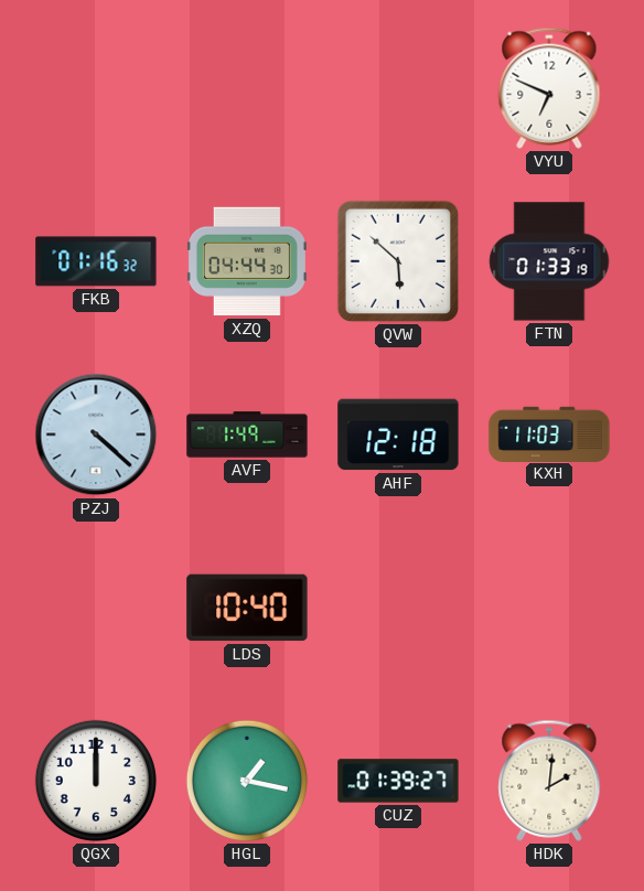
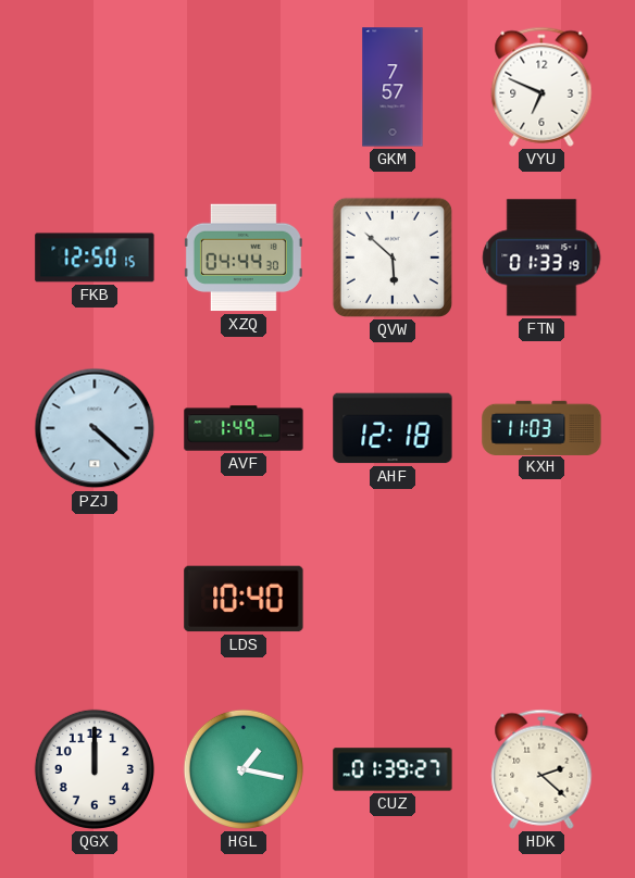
GKM: none -> 7:57 (393, 87)
FKB: 01:16 -> 12:50 (95, 258)
HDK: 2:01 -> 2:22 (541, 769)
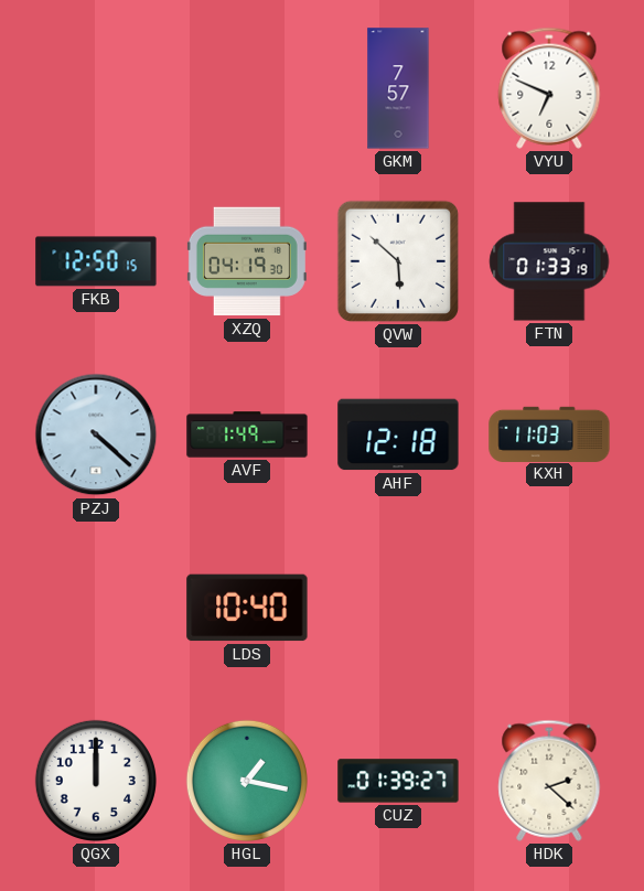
XZQ: 04:44 -> 04:19 (247, 261)
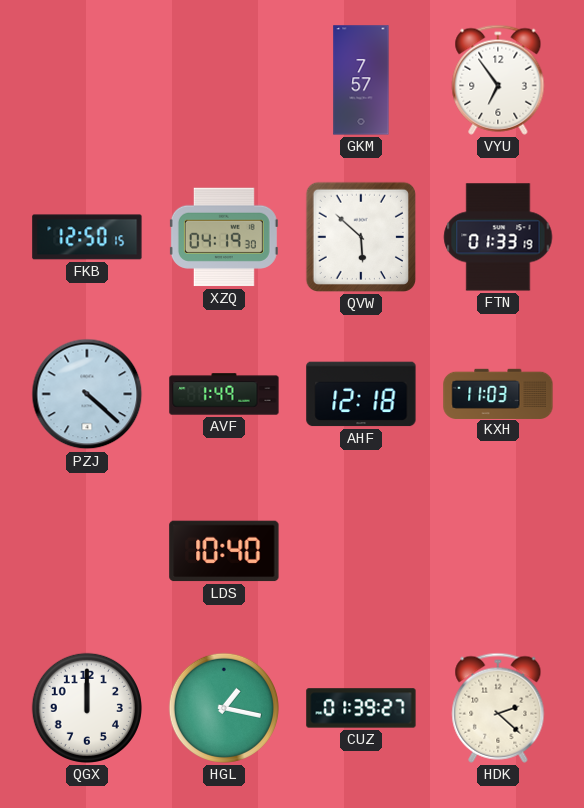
VYU: 6:49 -> 6:54 (498, 80)
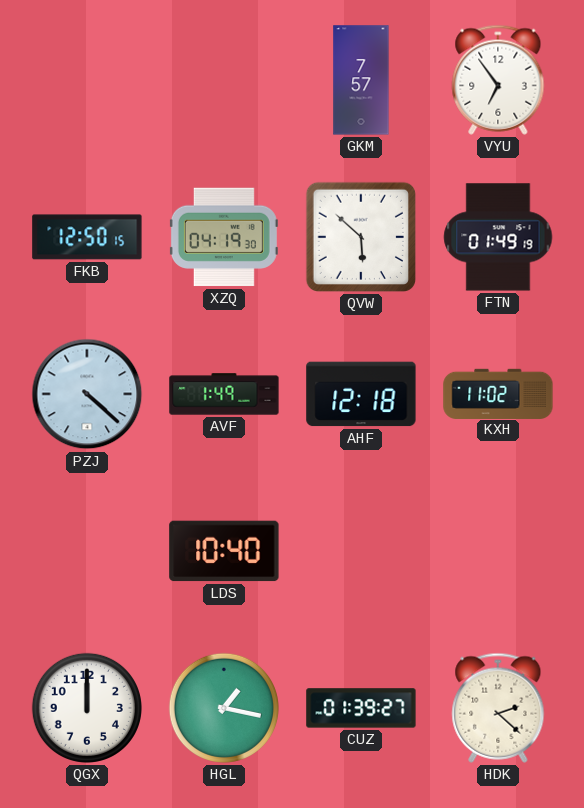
FTN: 01:33 -> 01:49 (498, 237)
KXH: 11:03 -> 11:02 (498, 393)
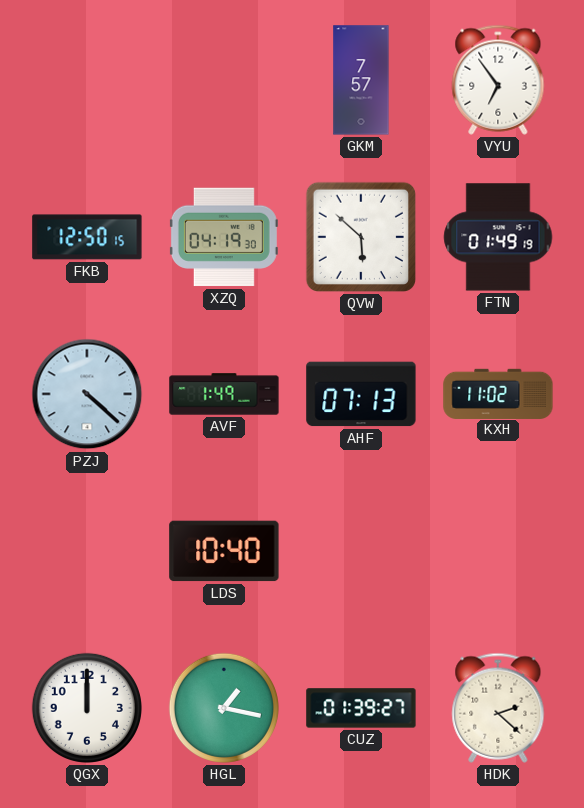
AHF: 12:18 -> 07:13 (361, 394)
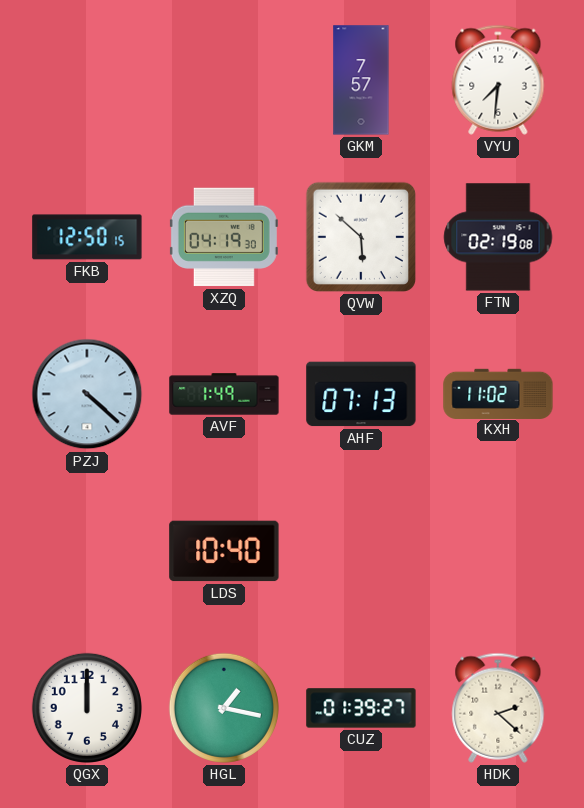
VYU: 6:54 -> 7:31 (498, 80)
FTN: 01:49 -> 02:19 (498, 237)
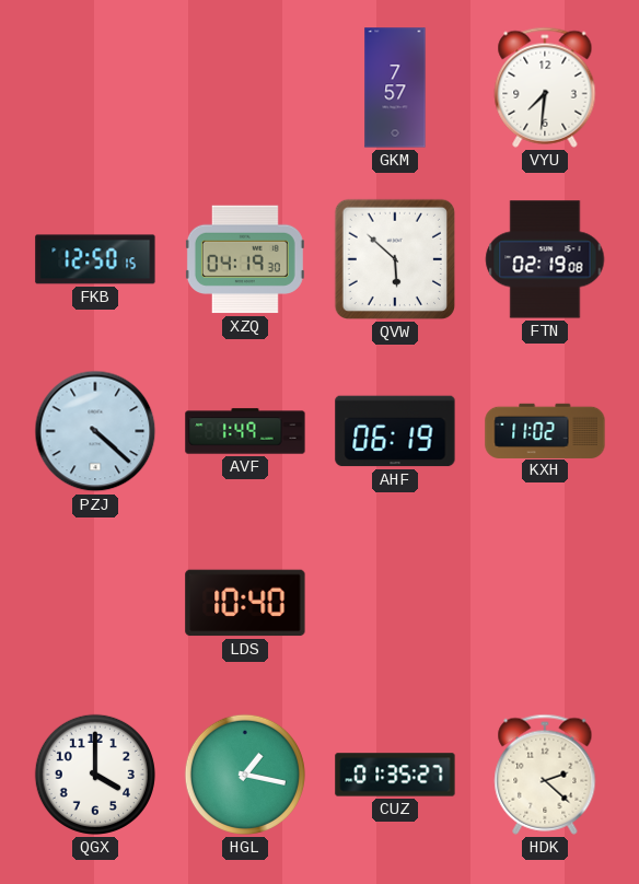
AHF: 07:13 -> 06:19 (395, 431)
QGX: 12:00 -> 4:00 (95, 775)
CUZ: 01:39 -> 01:35 (395, 775)
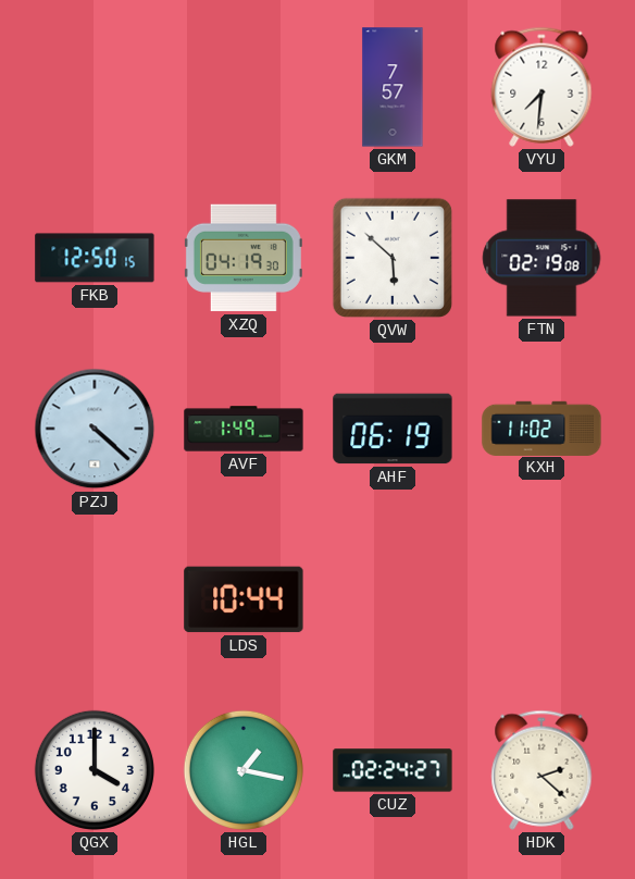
LDS: 10:40 -> 10:44 (244, 599)
CUZ: 01:35 -> 02:24 (393, 770)
